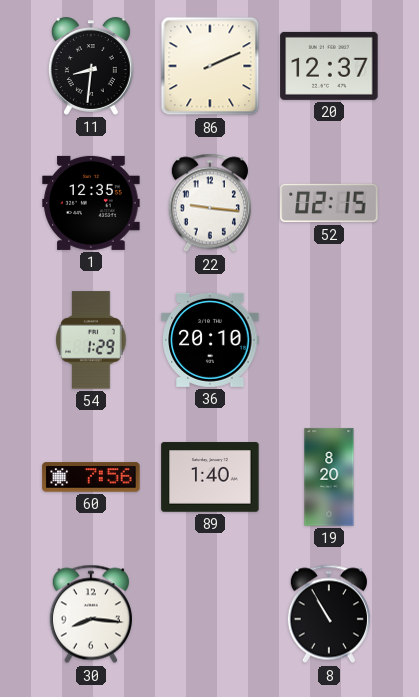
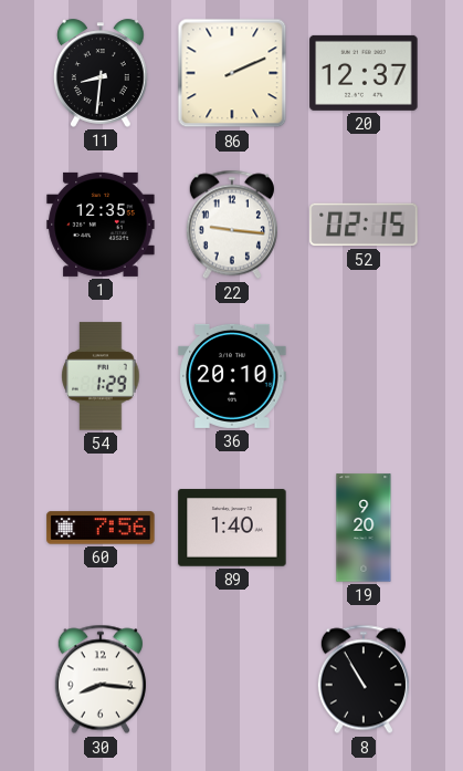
19: 8:20 -> 9:20 (364, 528)
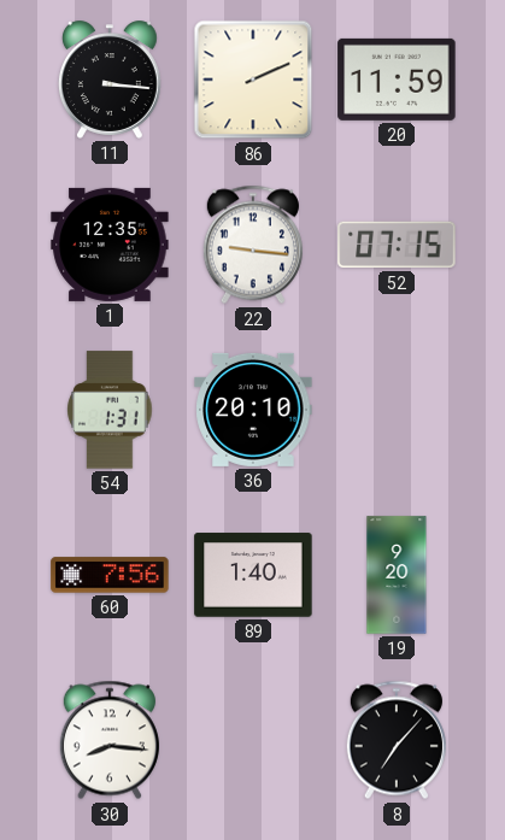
11: 8:31 -> 3:16 (110, 80)
20: 12:37 -> 11:59 (397, 80)
52: 02:15 -> 07:15 (397, 245)
54: 1:29 -> 1:31 (110, 410)
8: 10:55 -> 7:07 (397, 740)
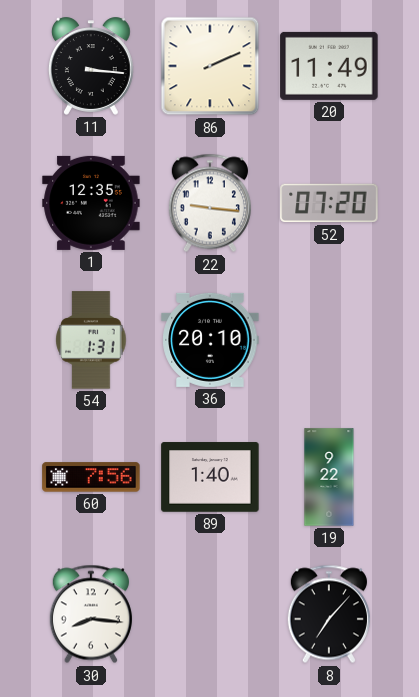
20: 11:59 -> 11:49 (329, 66)
52: 07:15 -> 07:20 (329, 203)
19: 9:20 -> 9:22 (329, 477)
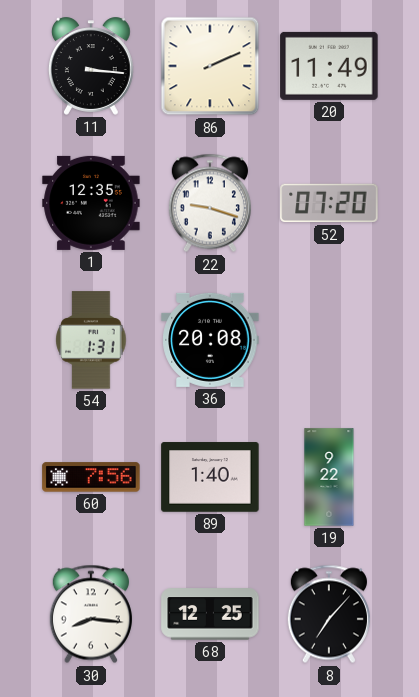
22: 9:16 -> 9:18 (210, 203)
36: 20:10 -> 20:08 (210, 340)
68: none -> 12:25 (210, 614)
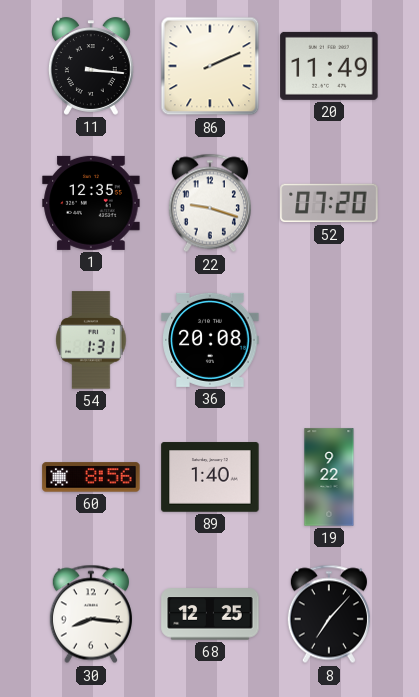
60: 7:56 -> 8:56 (91, 477)
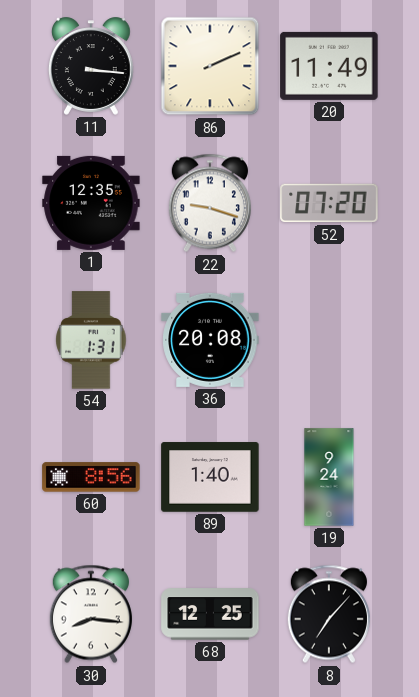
19: 9:22 -> 9:24 (329, 477)
